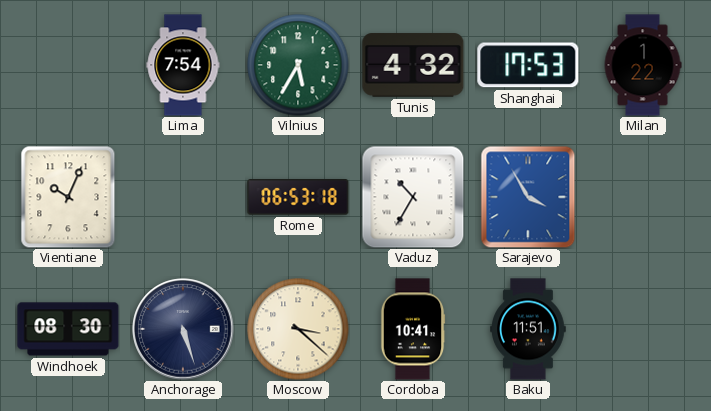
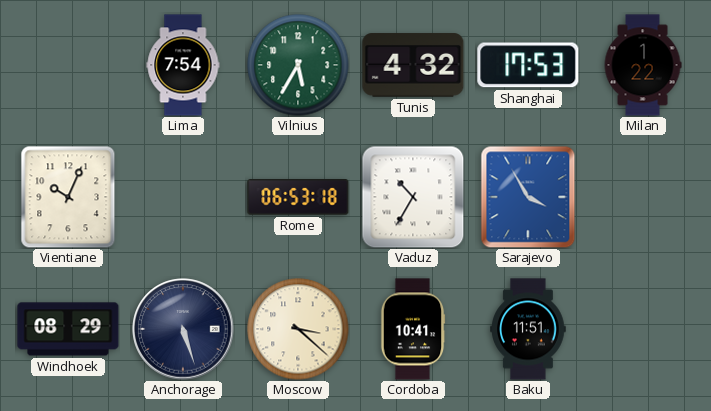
Windhoek: 08:30 -> 08:29 (68, 329)
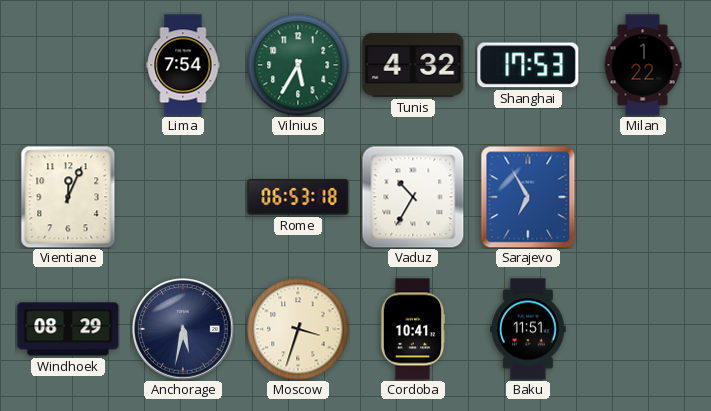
Vientiane: 10:04 -> 12:04 (68, 197)
Sarajevo: 3:55 -> 6:55 (528, 197)
Anchorage: 5:27 -> 5:32 (183, 329)
Moscow: 3:22 -> 3:33 (298, 329)
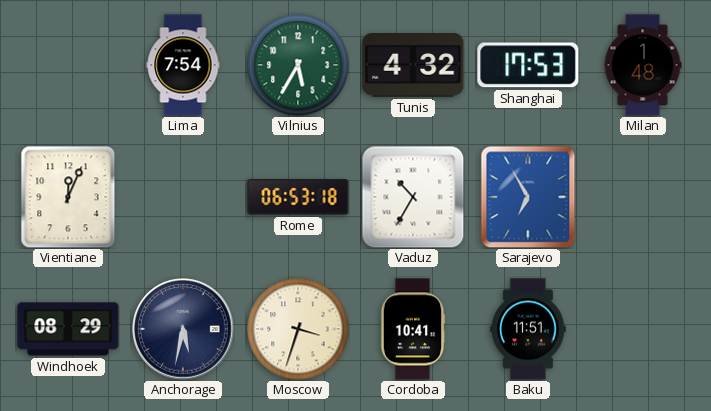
Milan: 1:22 -> 1:48 (643, 65)
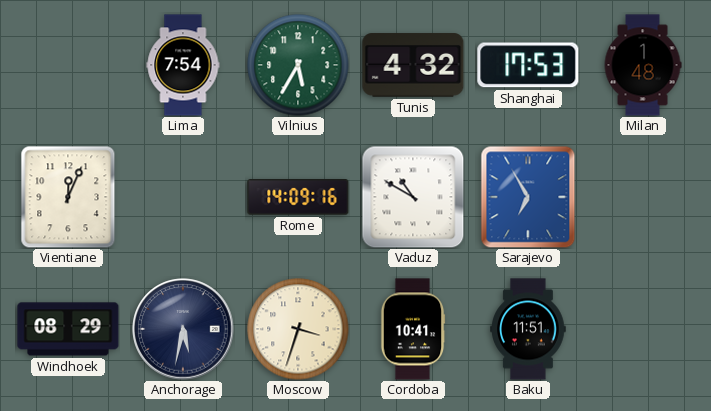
Rome: 06:53 -> 14:09 (298, 198)
Vaduz: 10:35 -> 10:50 (413, 197)
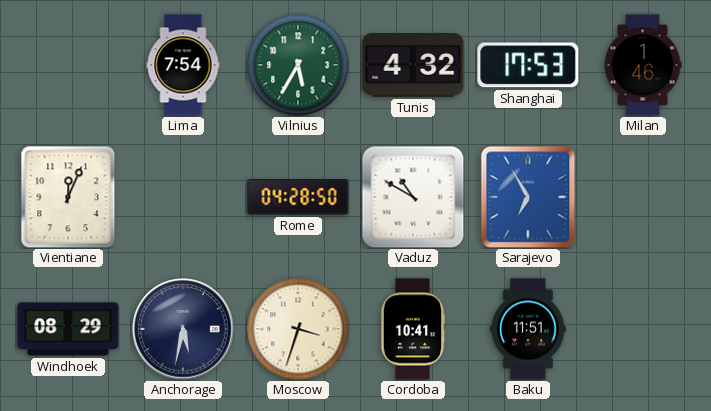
Milan: 1:48 -> 1:46 (643, 65)
Rome: 14:09 -> 04:28 (298, 198)
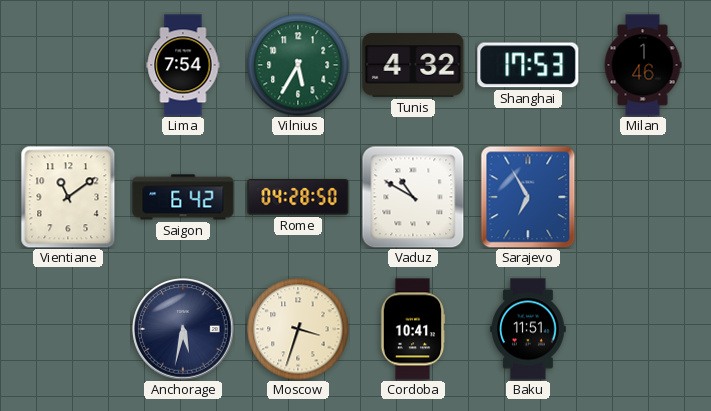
Vientiane: 12:04 -> 11:09 (68, 197)
Saigon: none -> 6:42 (183, 197)
Windhoek: 08:29 -> none (68, 329)
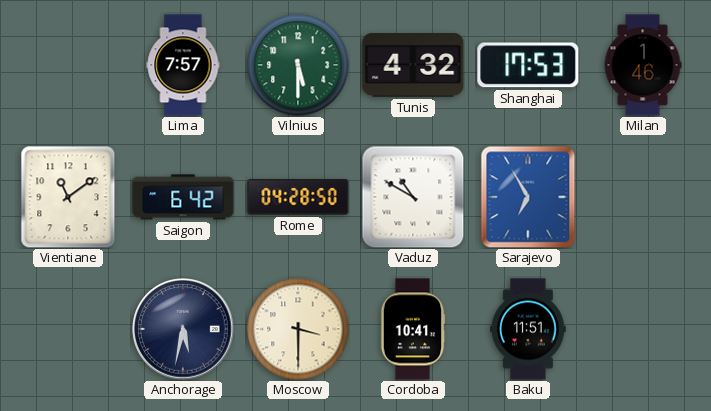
Lima: 7:54 -> 7:57 (183, 65)
Vilnius: 5:35 -> 5:30 (298, 65)
Moscow: 3:33 -> 3:30 (298, 329)
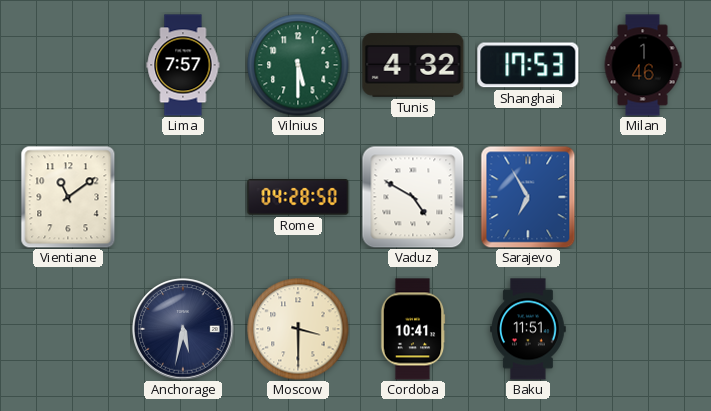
Saigon: 6:42 -> none (183, 197)
Vaduz: 10:50 -> 4:50 (413, 197)
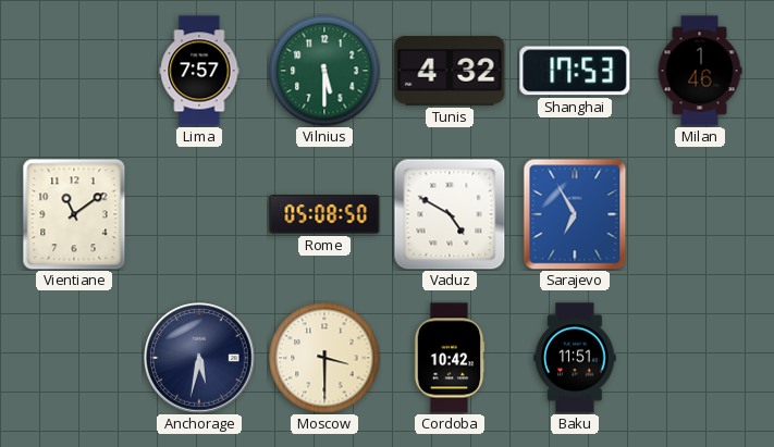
Rome: 04:28 -> 05:08 (324, 215)
Cordoba: 10:41 -> 10:42 (450, 358)
